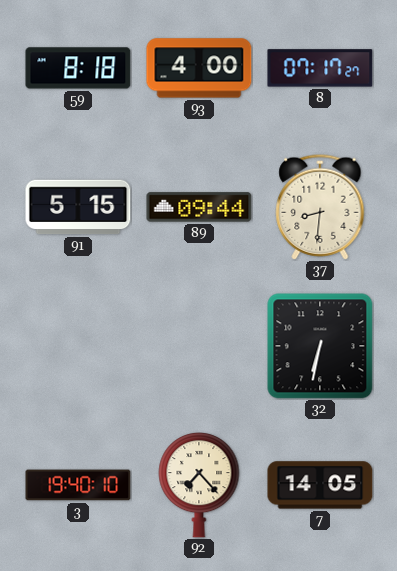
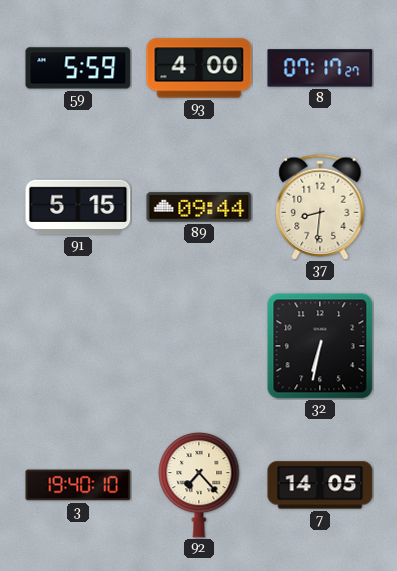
59: 8:18 -> 5:59 (78, 68)
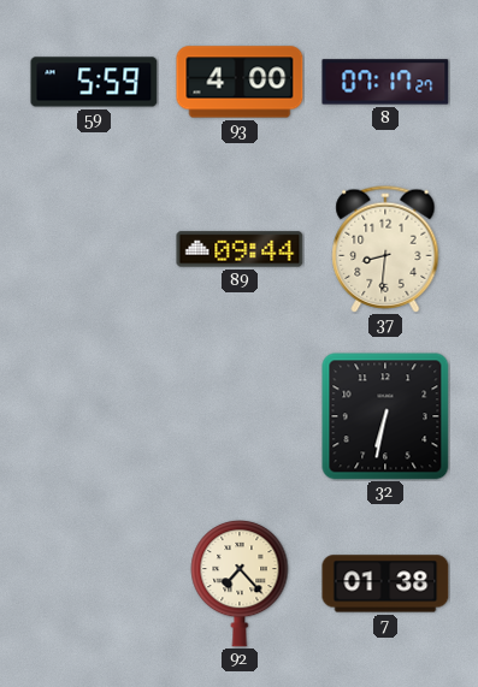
91: 5:15 -> none (78, 207)
3: 19:40 -> none (78, 485)
7: 14:05 -> 01:38 (385, 584)
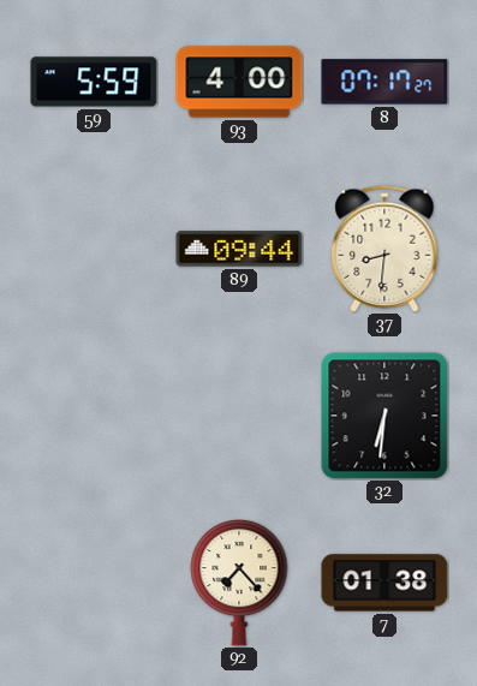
32: 6:32 -> 6:31 (384, 416)
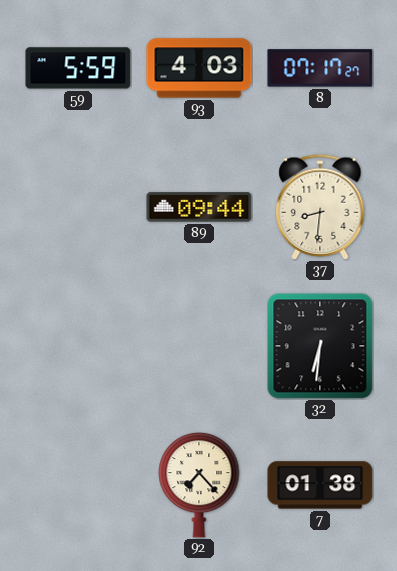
93: 4:00 -> 4:03 (199, 68)
